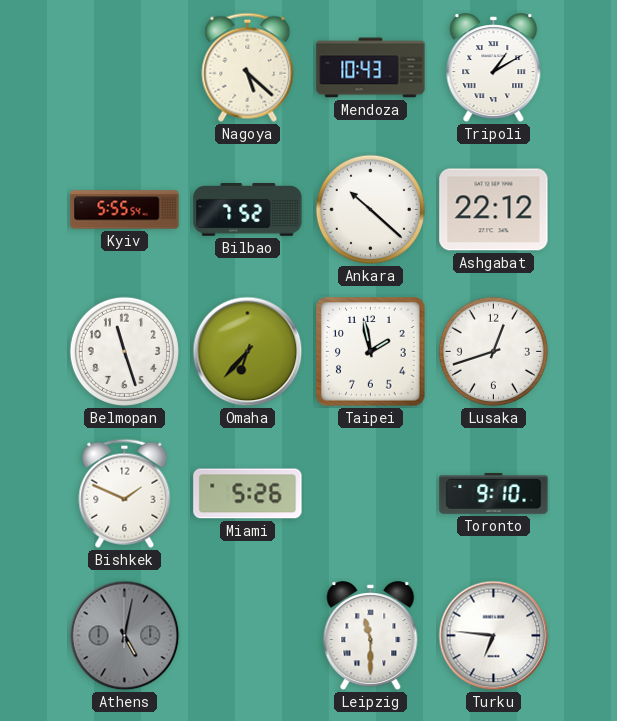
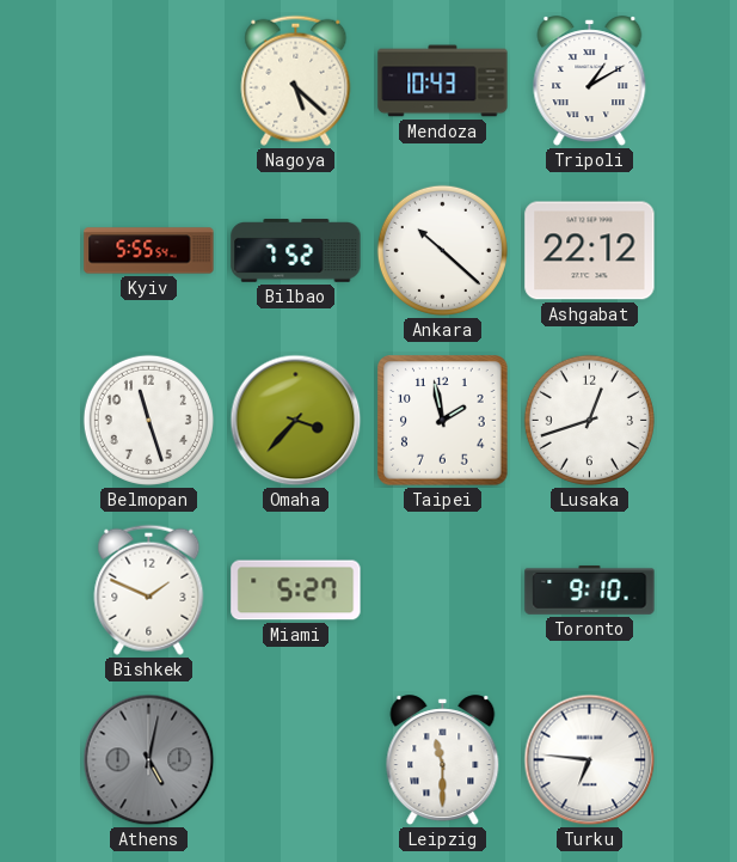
Omaha: 6:37 -> 3:37 (296, 421)
Miami: 5:26 -> 5:27 (296, 591)
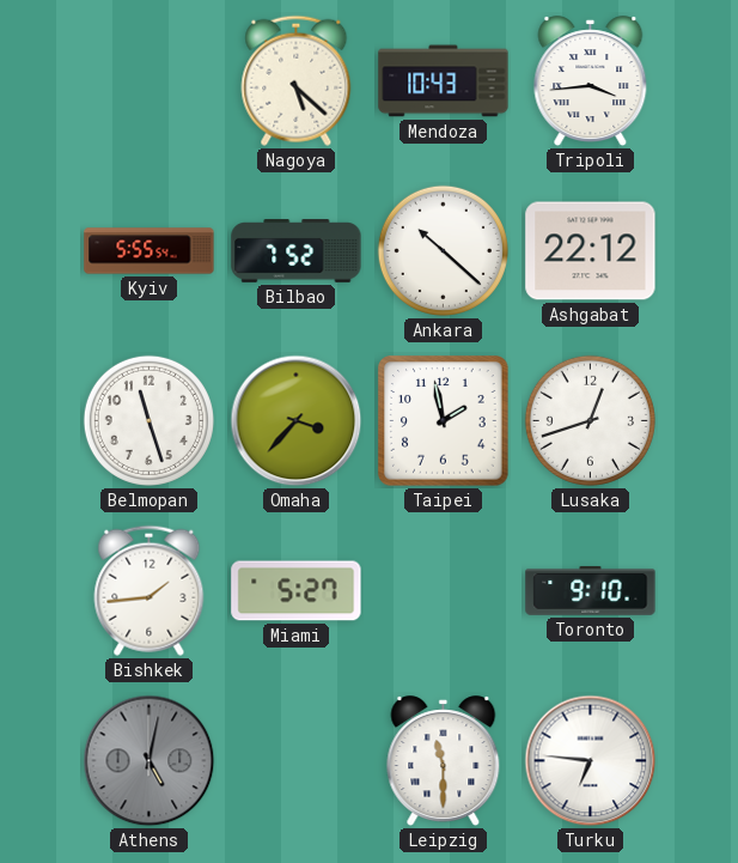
Tripoli: 1:10 -> 3:44 (591, 81)
Bishkek: 1:49 -> 1:44 (150, 590)
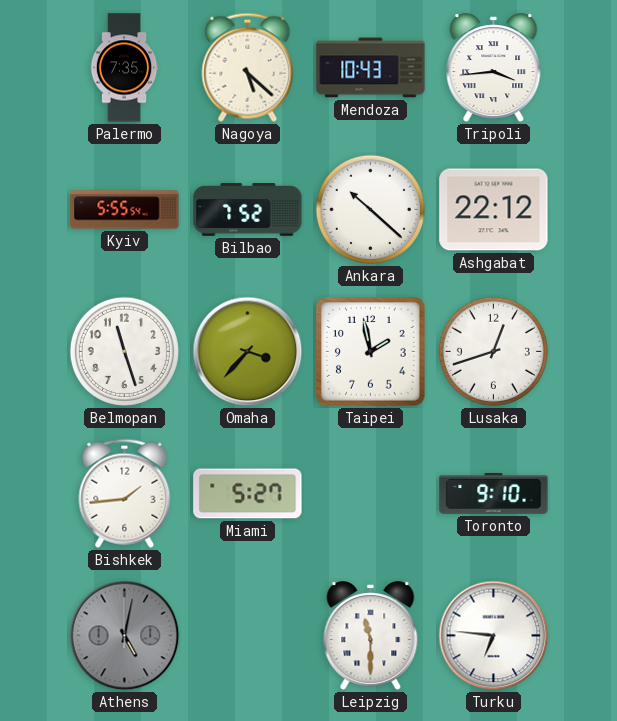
Palermo: none -> 7:35 (124, 68)
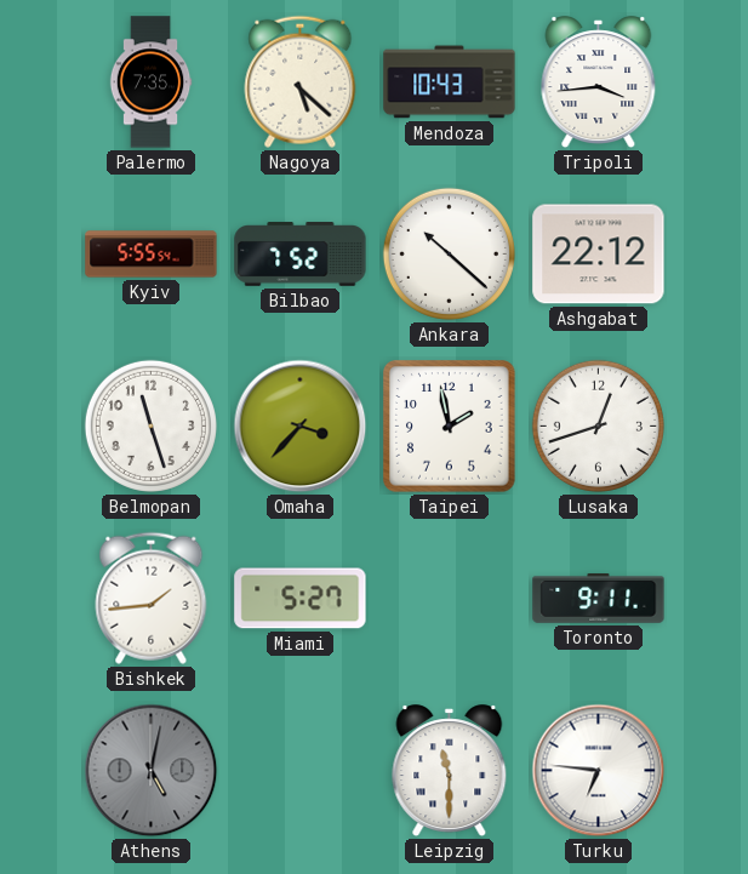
Toronto: 9:10 -> 9:11 (599, 599)
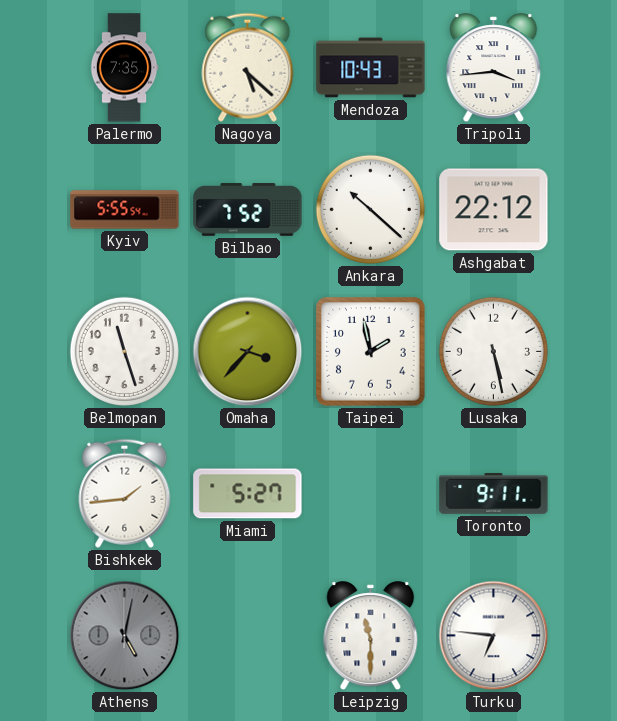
Lusaka: 12:42 -> 5:28 (493, 351)
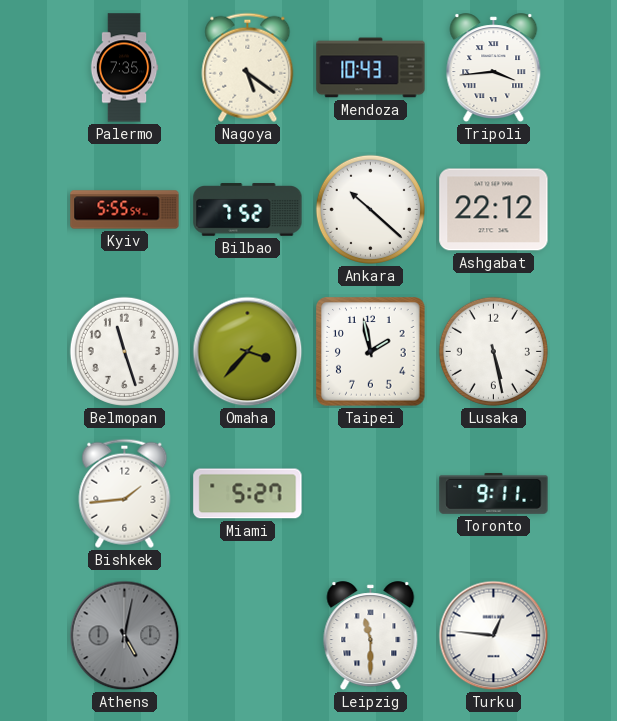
Nagoya: 5:22 -> 5:21 (248, 67)
Turku: 6:46 -> 12:46 (494, 636)
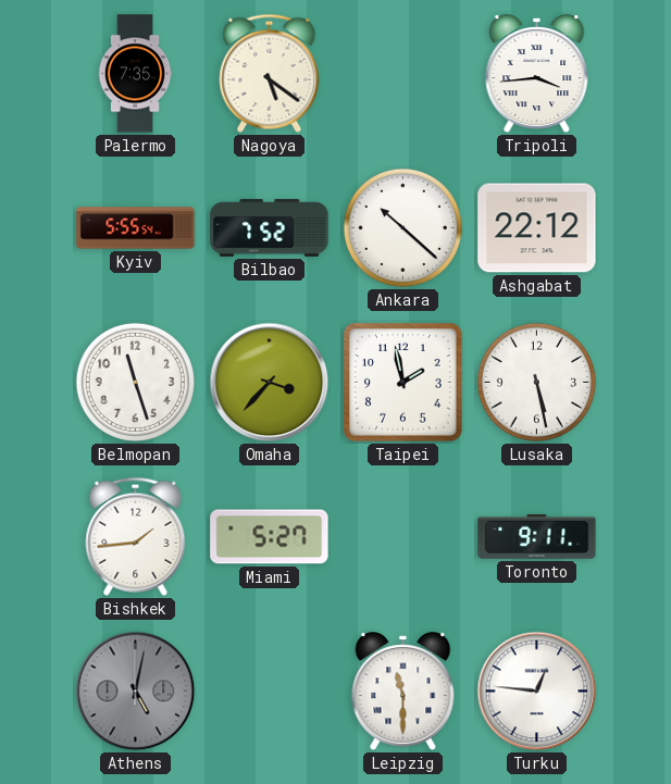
Mendoza: 10:43 -> none (371, 68)
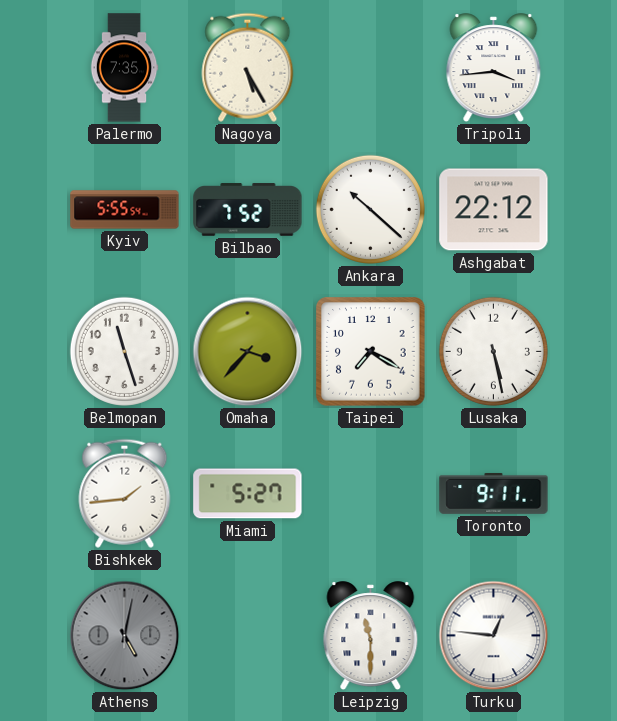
Nagoya: 5:21 -> 5:25 (248, 67)
Taipei: 1:58 -> 7:20 (371, 352)
